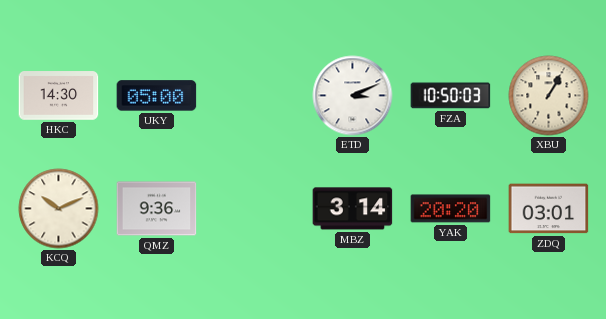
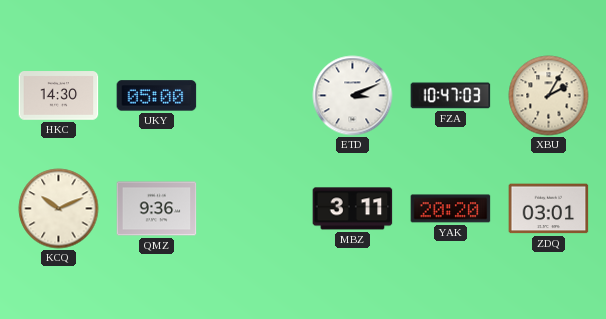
FZA: 10:50 -> 10:47 (451, 96)
XBU: 1:05 -> 2:05 (549, 96)
MBZ: 3:14 -> 3:11 (353, 209)
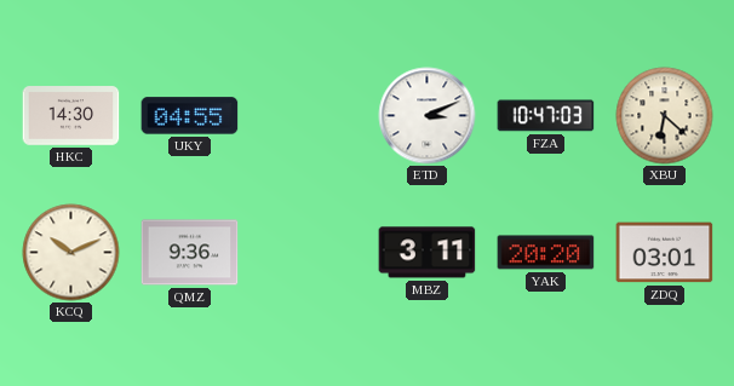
UKY: 05:00 -> 04:55 (190, 116)
XBU: 2:05 -> 6:22 (665, 116)
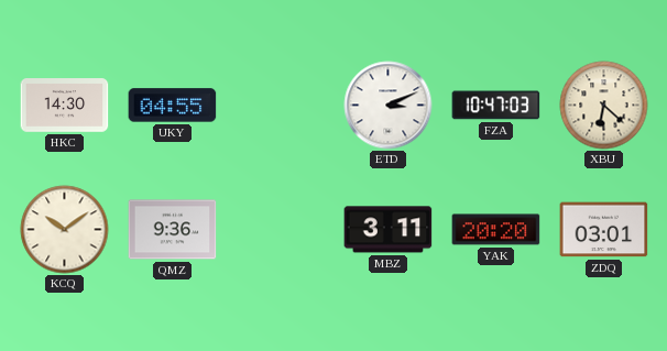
KCQ: 10:11 -> 10:09 (65, 230)
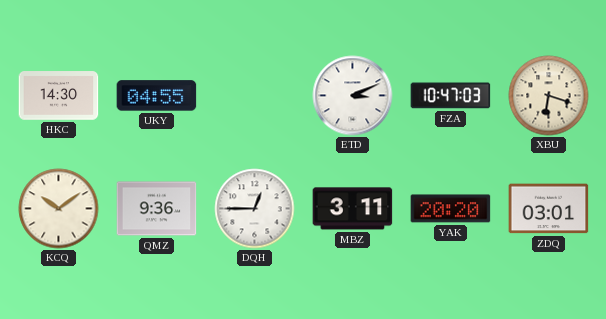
XBU: 6:22 -> 6:18 (549, 96)
DQH: none -> 12:45 (255, 209)
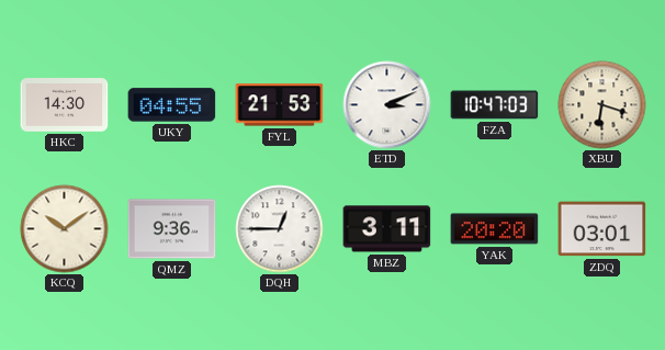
FYL: none -> 21:53 (280, 105)
